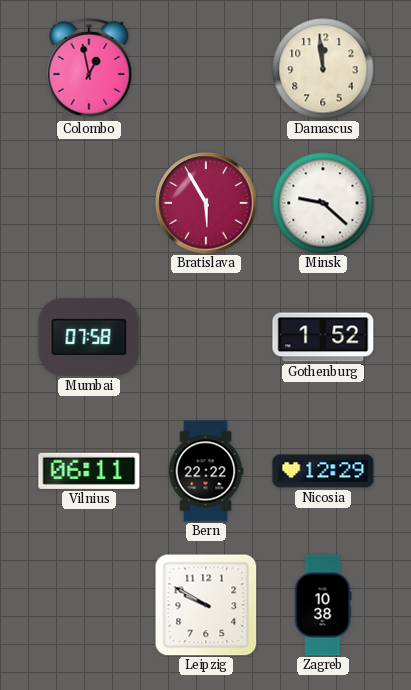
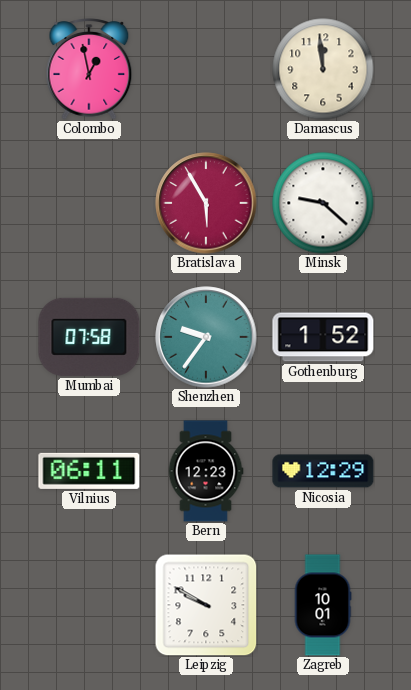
Shenzhen: none -> 9:36 (206, 337)
Bern: 22:22 -> 12:23 (206, 471)
Zagreb: 10:38 -> 10:01 (323, 605)
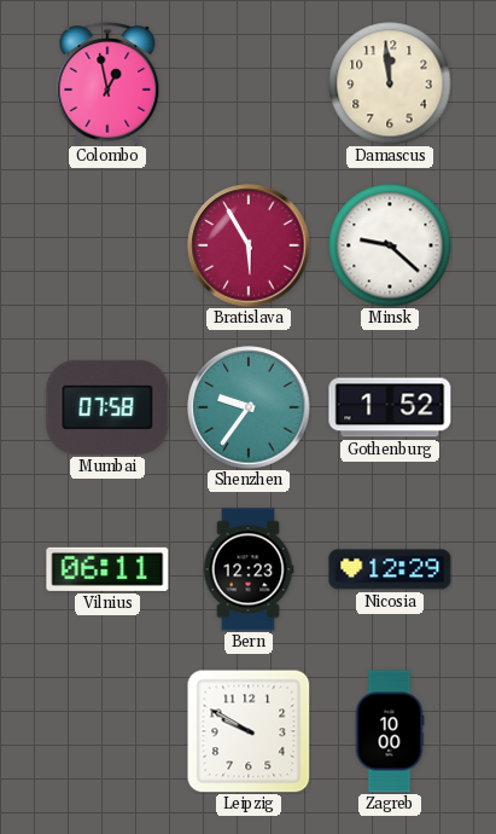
Zagreb: 10:01 -> 10:00 (390, 731)
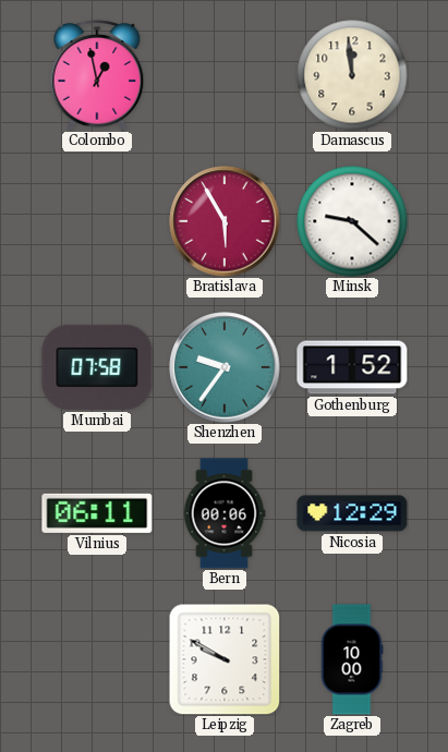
Bern: 12:23 -> 00:06 (225, 513)
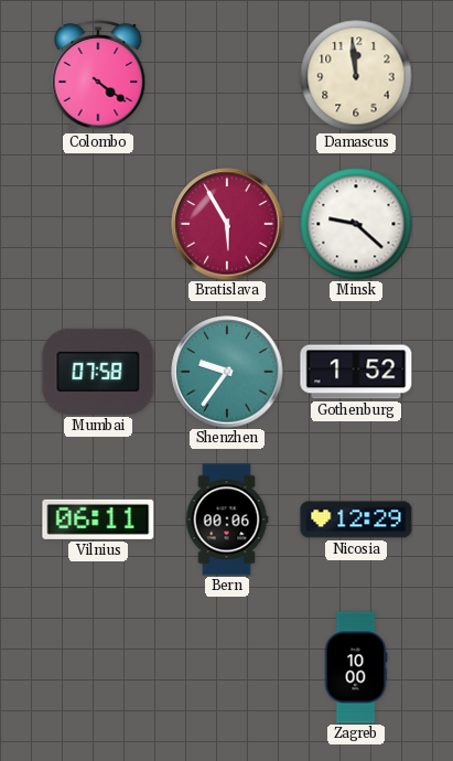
Colombo: 12:58 -> 4:21 (98, 76)
Leipzig: 9:50 -> none (225, 659)
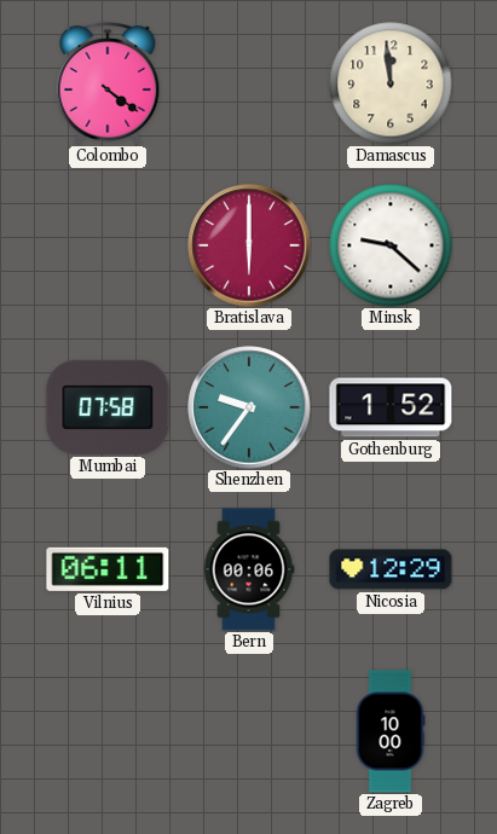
Bratislava: 5:55 -> 6:00 (249, 245)
